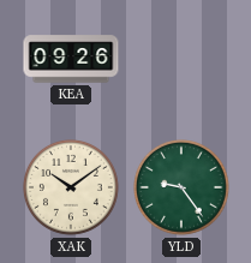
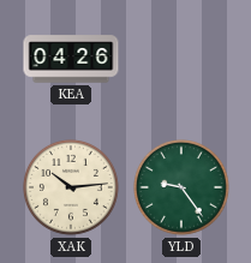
KEA: 09:26 -> 04:26 (71, 59)
XAK: 10:09 -> 10:14 (71, 187)
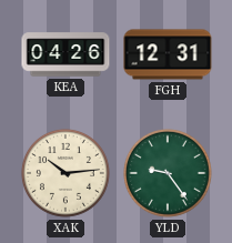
FGH: none -> 12:31 (168, 54)
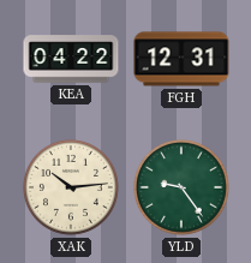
KEA: 04:26 -> 04:22 (71, 59)
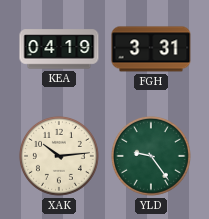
KEA: 04:22 -> 04:19 (59, 49)
FGH: 12:31 -> 3:31 (151, 49)
